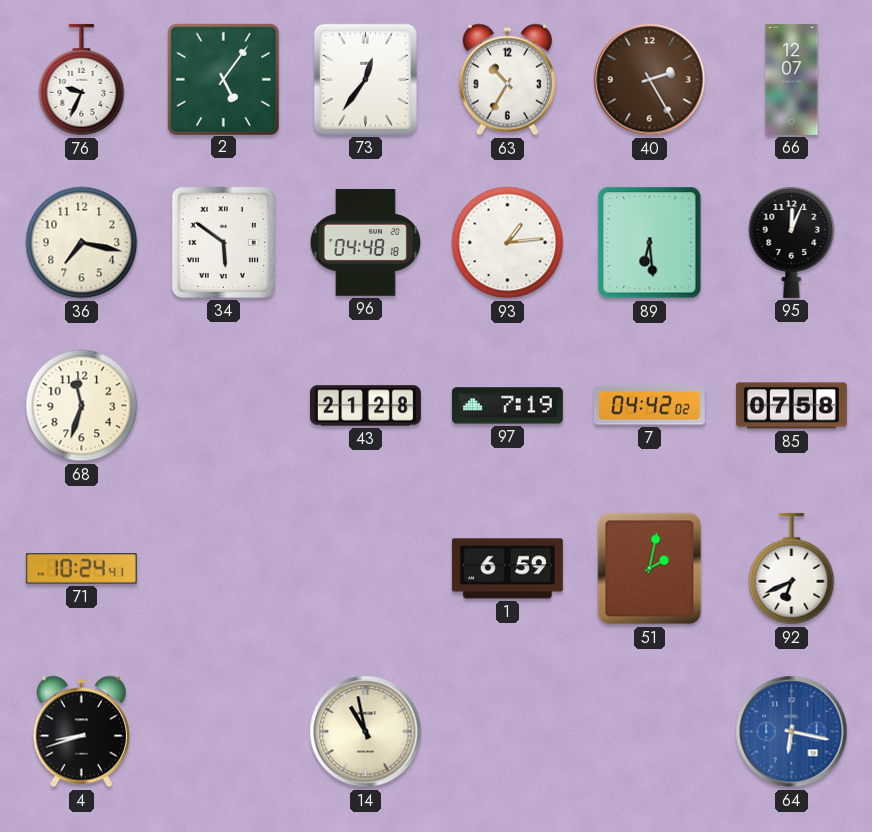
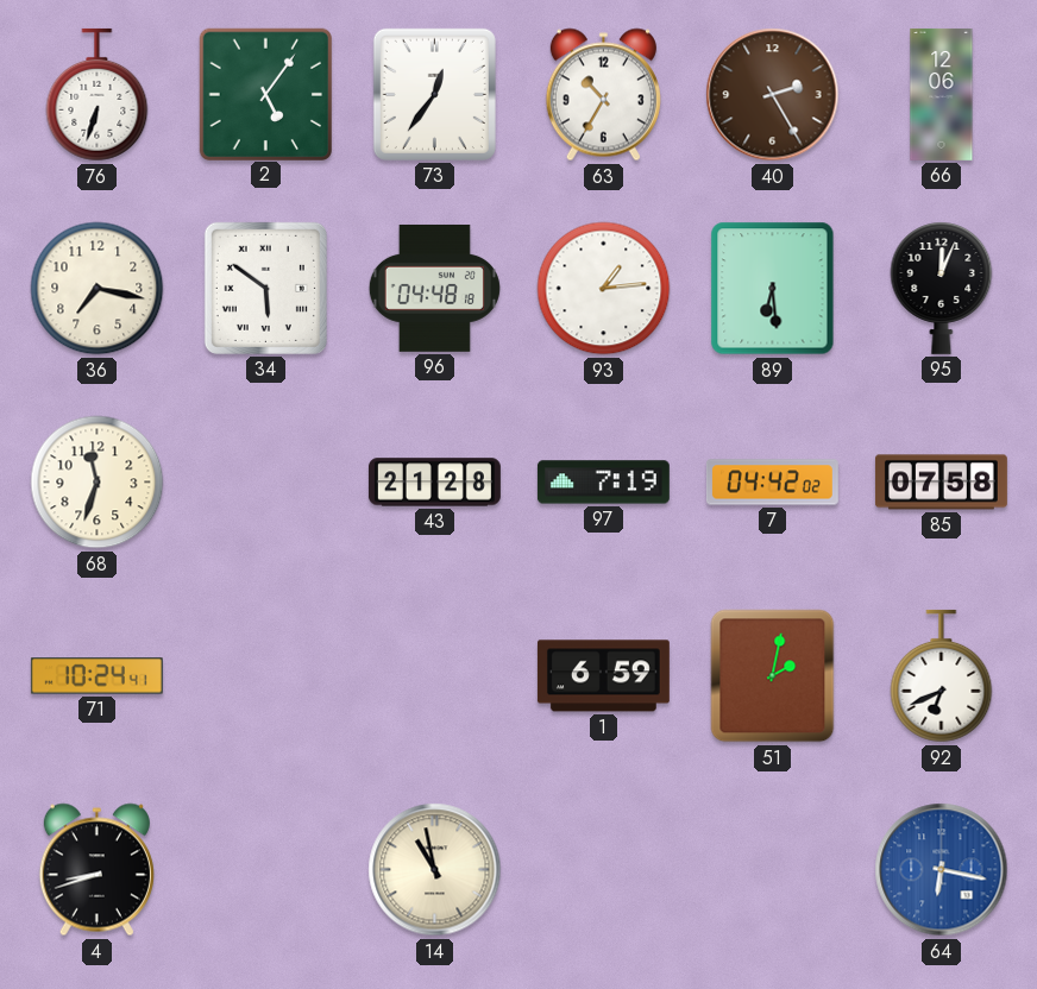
76: 9:34 -> 6:33 (98, 95)
66: 12:07 -> 12:06 (942, 94)
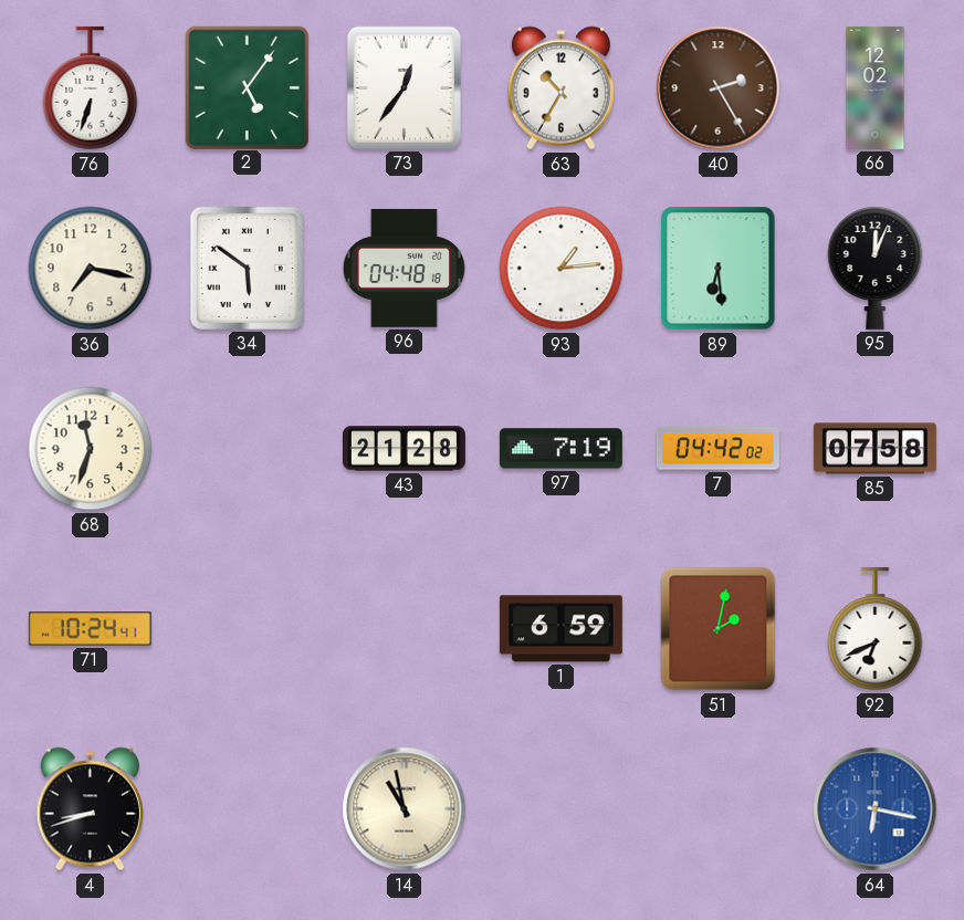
66: 12:06 -> 12:02 (876, 87)
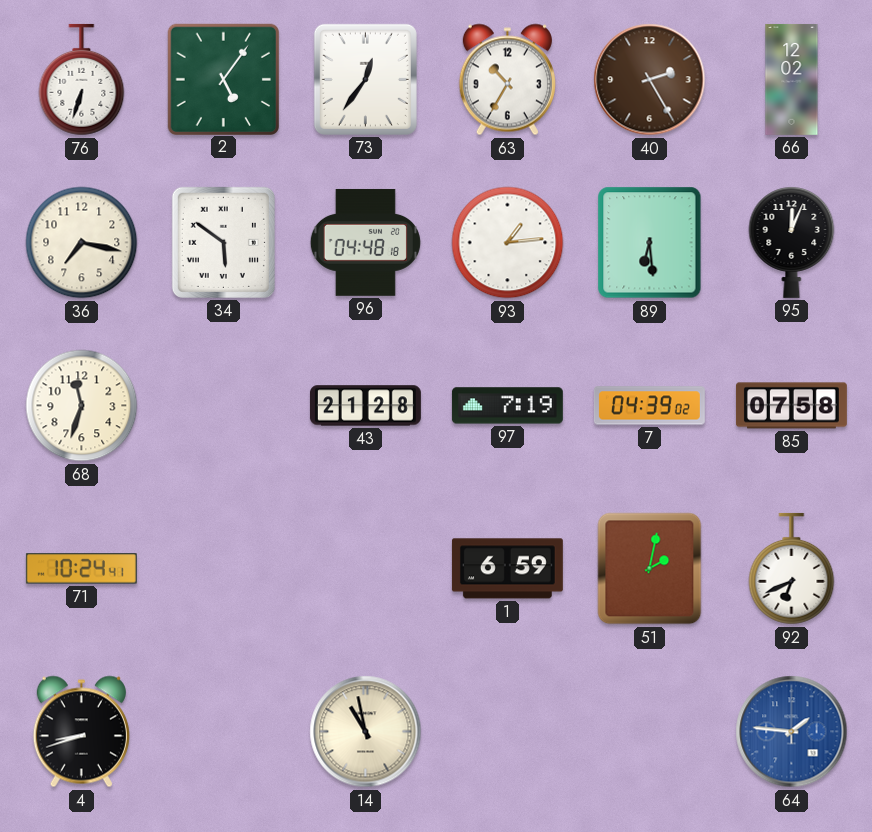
7: 04:42 -> 04:39 (649, 406)
64: 6:17 -> 1:46 (792, 732)
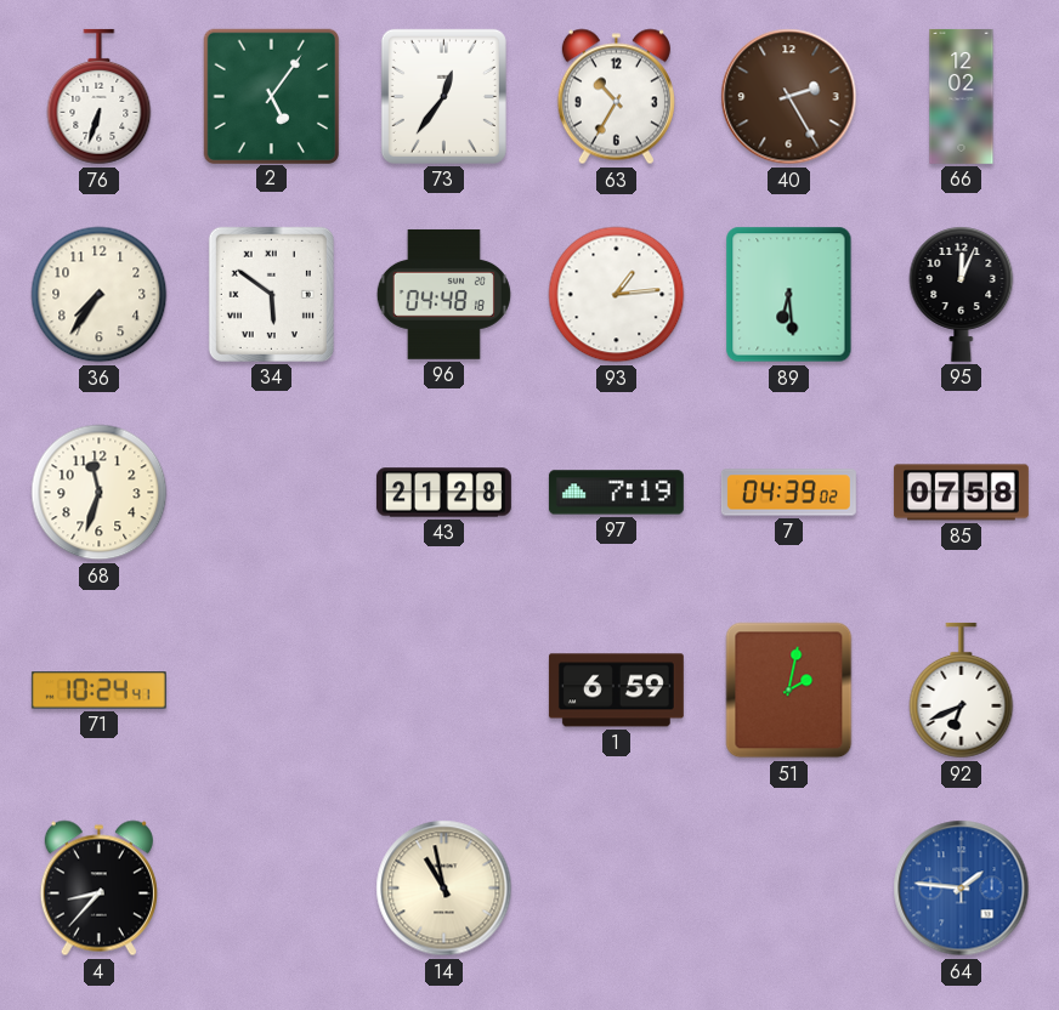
36: 7:17 -> 7:36 (100, 295)
4: 8:42 -> 8:37 (98, 889)
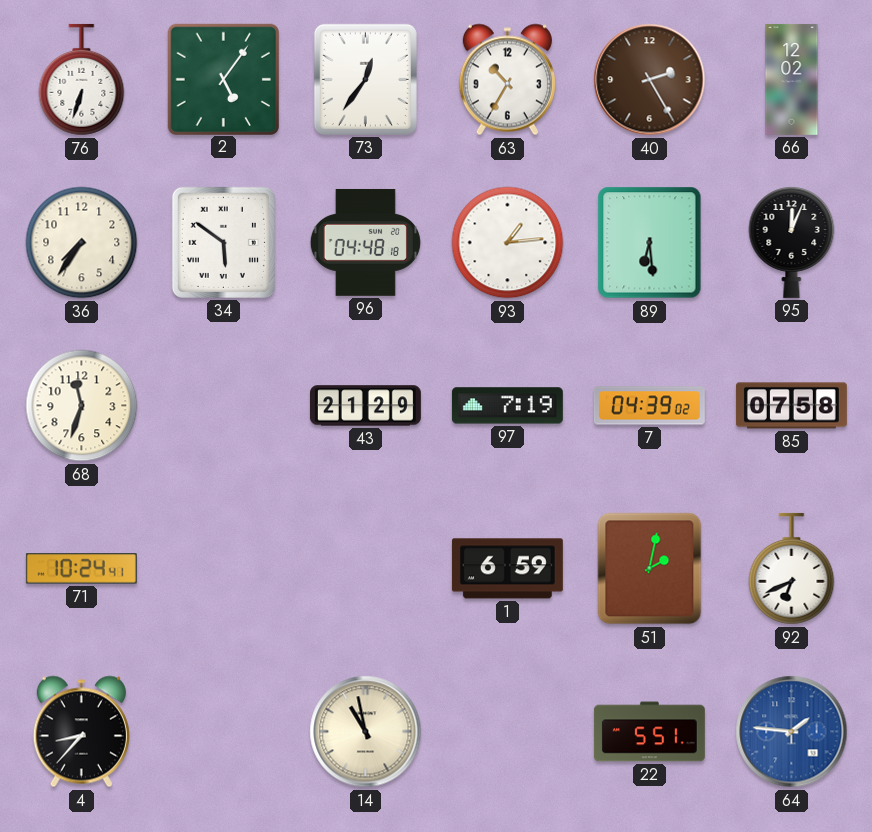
43: 21:28 -> 21:29 (365, 406)
22: none -> 5:51 (649, 732)
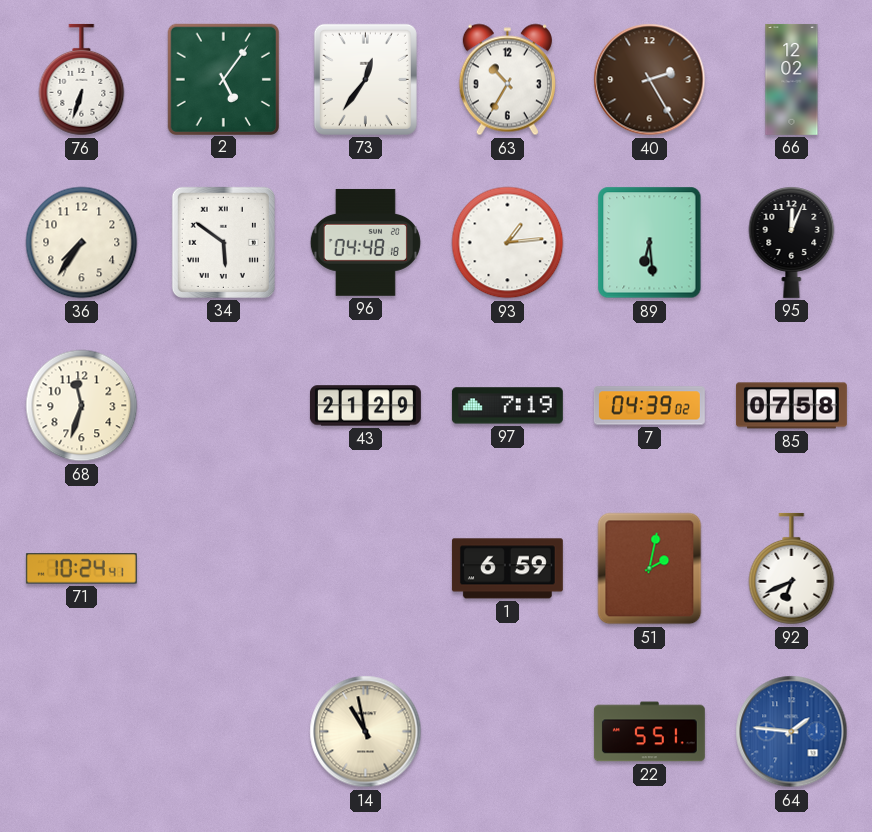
4: 8:37 -> none (81, 732)
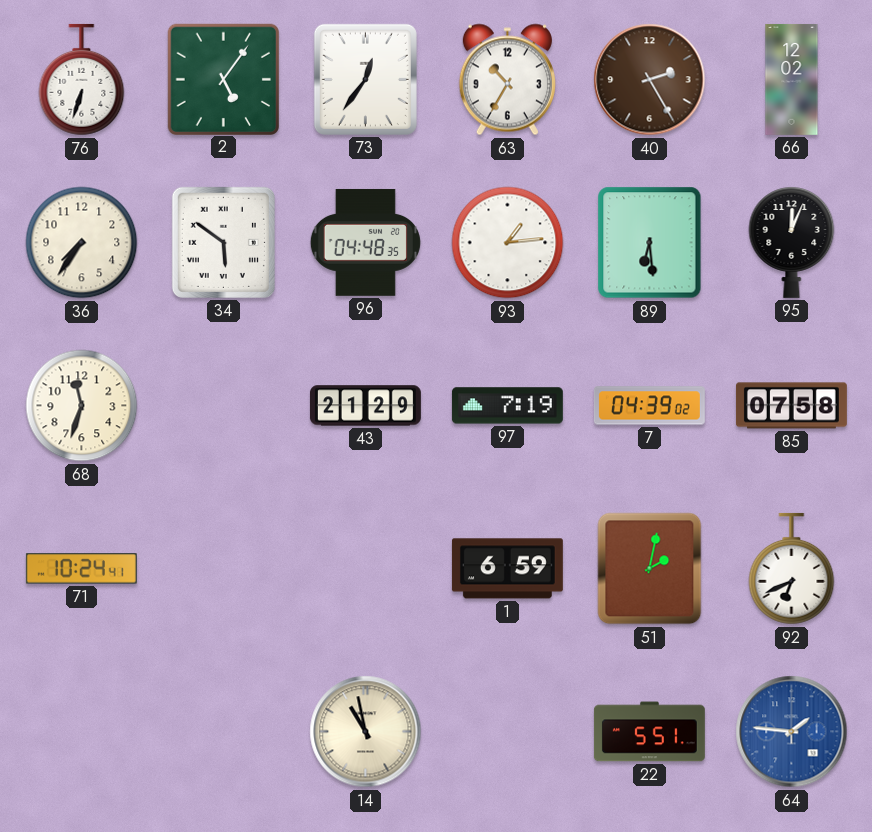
96: 04:48:18 -> 04:48:35 (365, 242)
